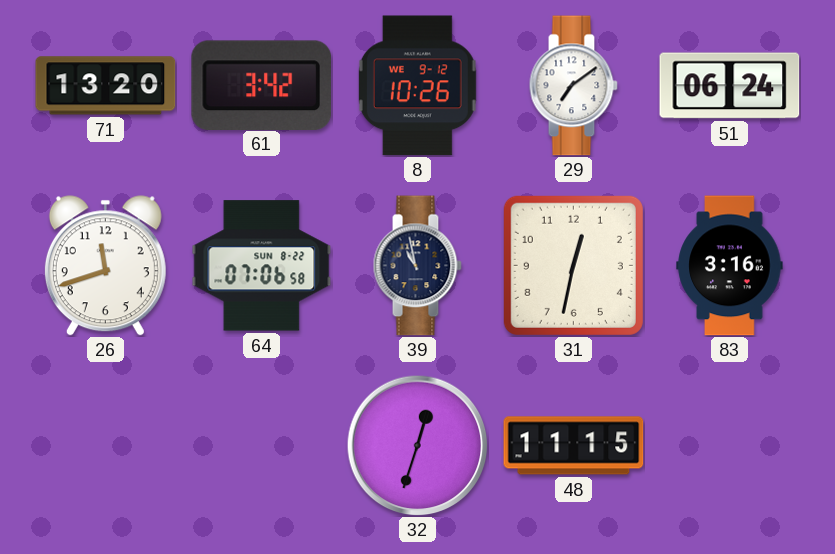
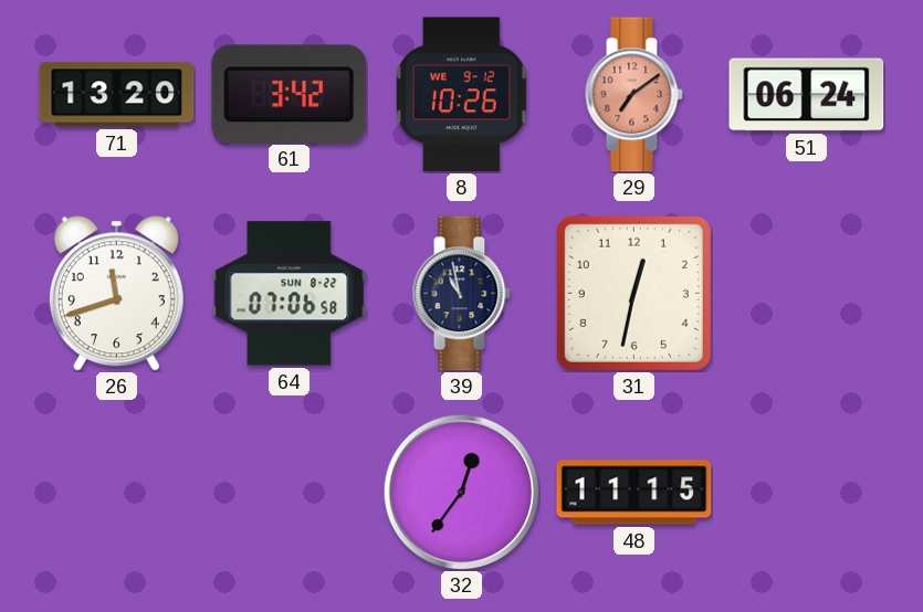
29 dial: white -> salmon (633, 95)
83: 3:16 -> none (730, 266)
32: 12:33 -> 12:36 (461, 492)
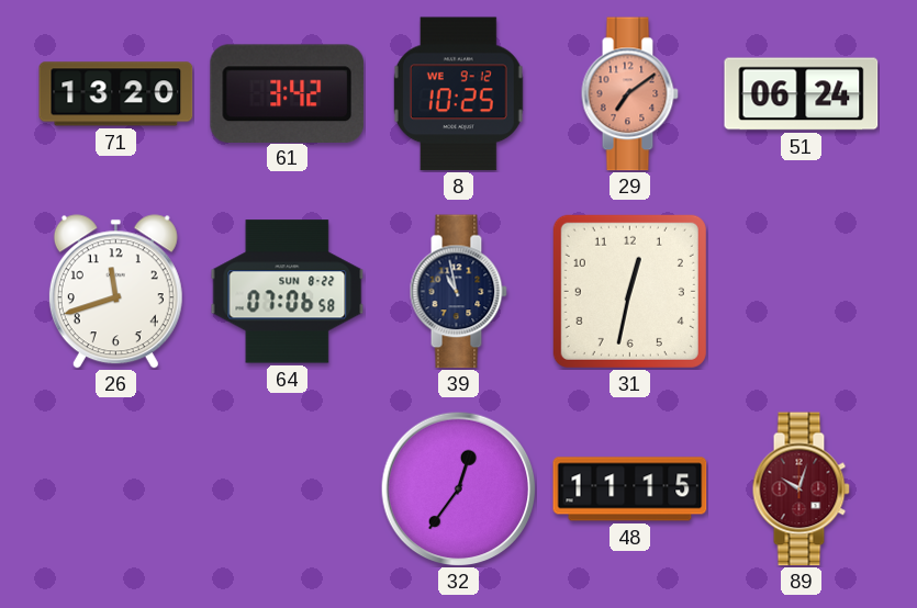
8: 10:26 -> 10:25 (458, 94)
89: none -> 10:03 (801, 489)
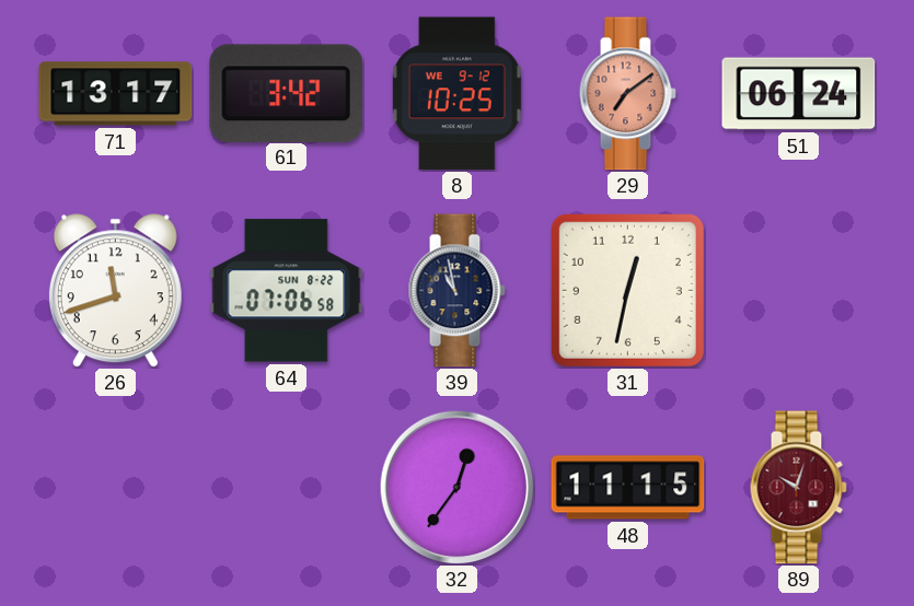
71: 13:20 -> 13:17 (116, 94)
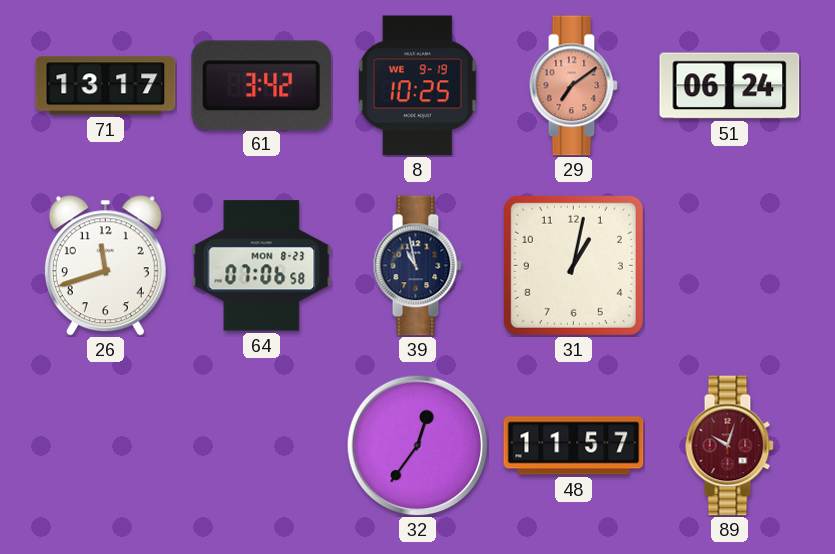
8 date: WE 9-12 -> WE 9-19 (417, 86)
64 date: SUN 8-22 -> MON 8-23 (262, 266)
31: 12:32 -> 1:02 (573, 265)
48: 11:15 -> 11:57 (574, 446)
